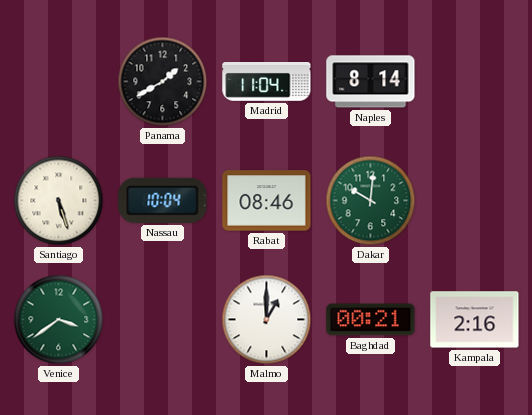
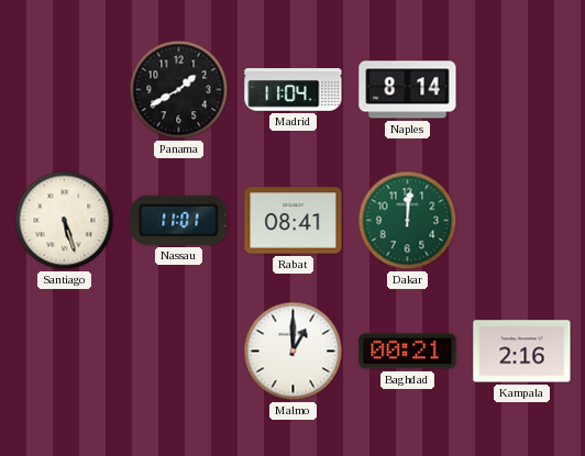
Nassau: 10:04 -> 11:01 (179, 220)
Rabat: 08:46 -> 08:41 (294, 221)
Dakar: 10:01 -> 12:01 (408, 221)
Venice: 3:39 -> none (59, 320)
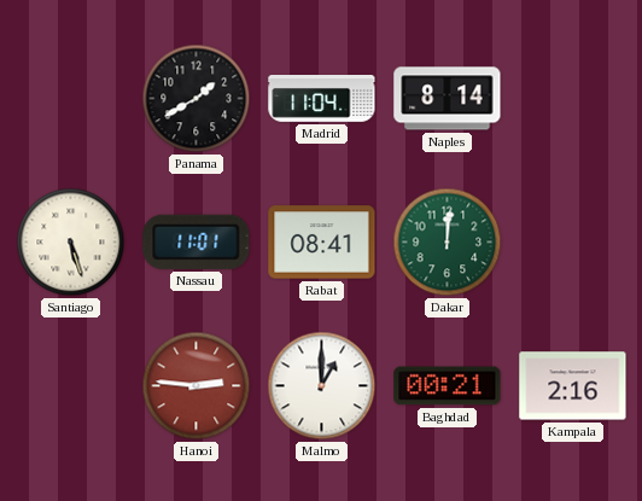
Hanoi: none -> 2:46 (197, 386)
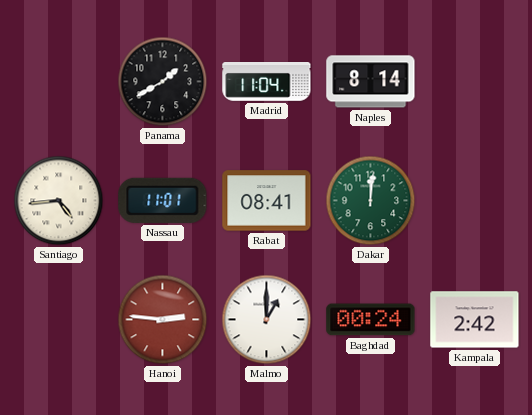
Santiago: 5:27 -> 4:44 (59, 201)
Baghdad: 00:21 -> 00:24 (371, 320)
Kampala: 2:16 -> 2:42 (475, 320)
